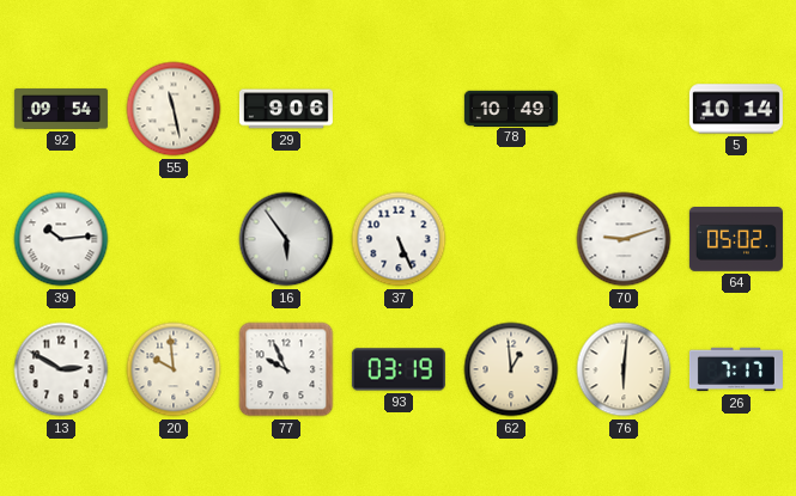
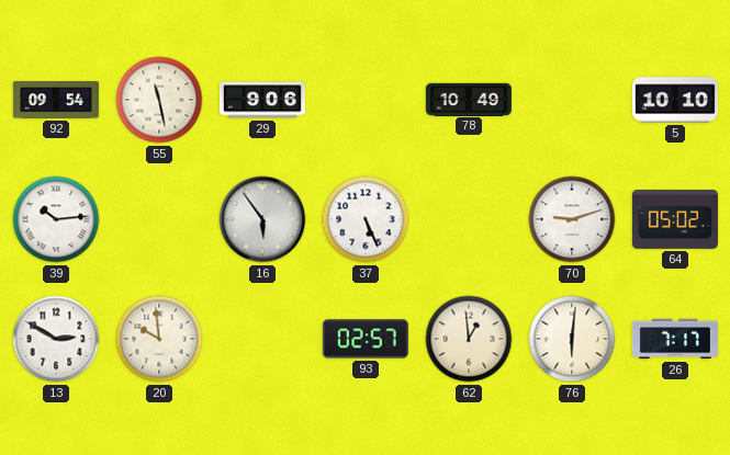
5: 10:14 -> 10:10 (675, 100)
77: 9:56 -> none (286, 369)
93: 03:19 -> 02:57 (366, 339)
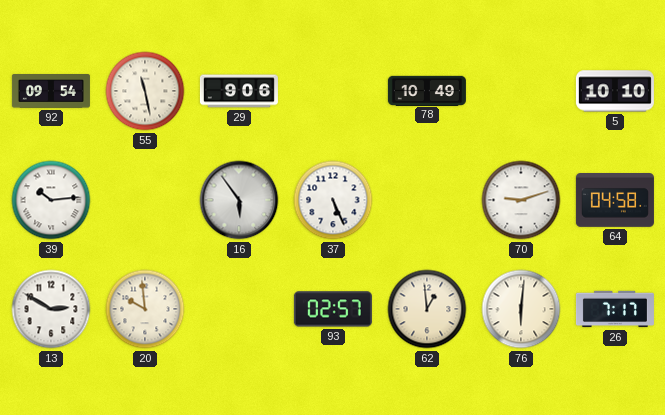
64: 05:02 -> 04:58 (615, 200)
